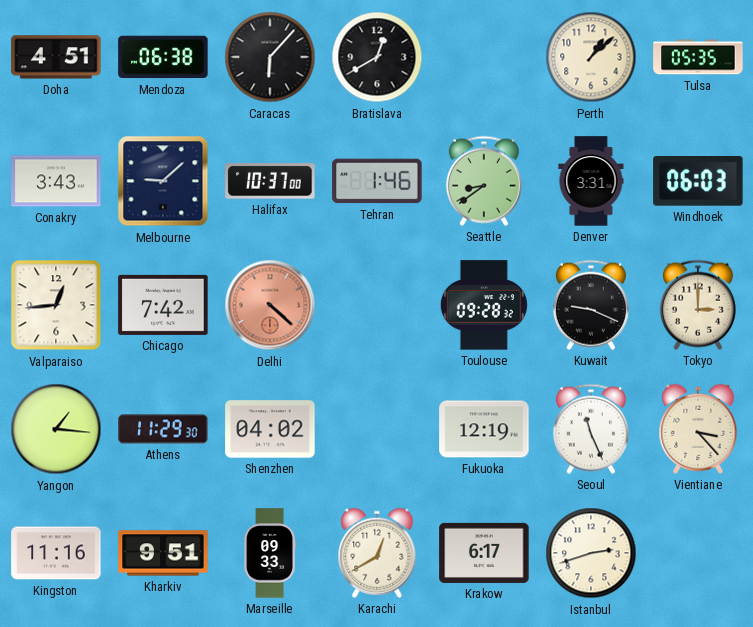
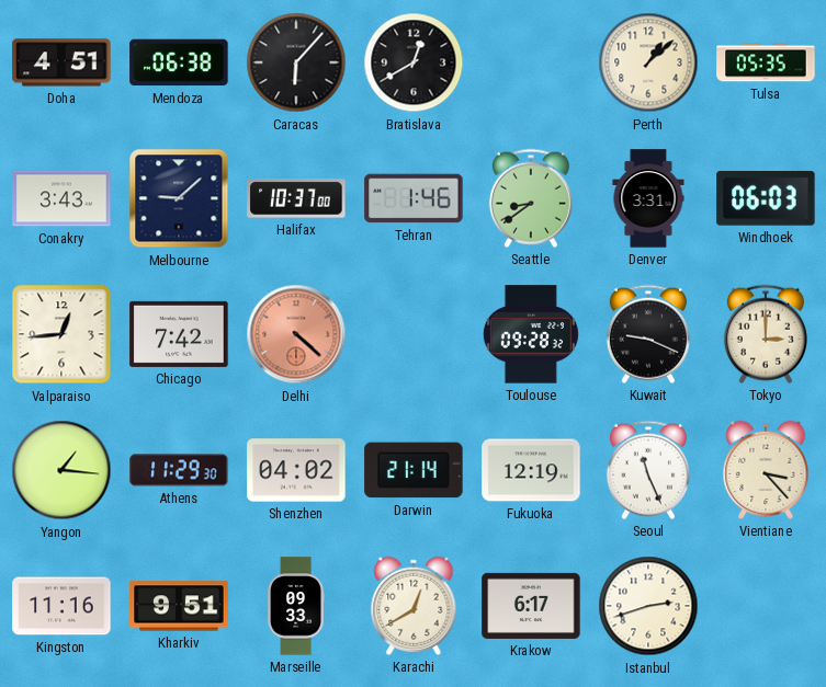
Darwin: none -> 21:14 (414, 470)
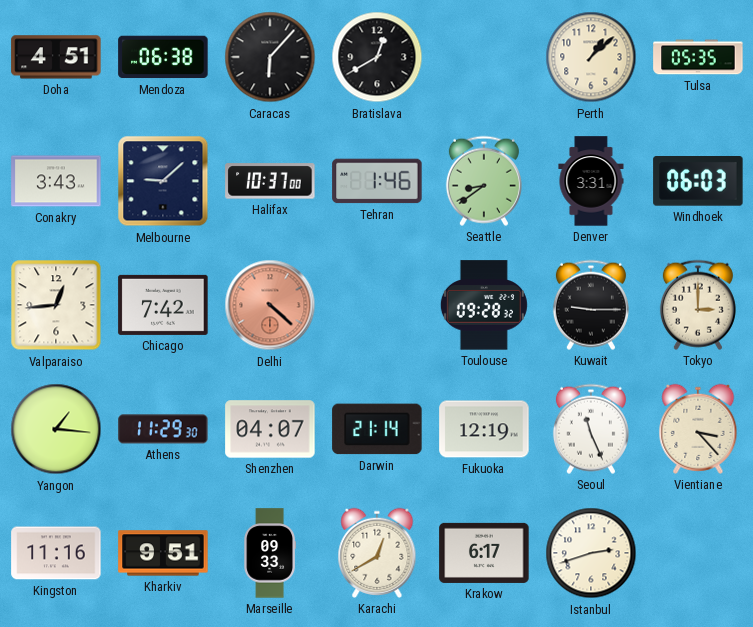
Kuwait: 9:19 -> 9:15 (591, 305)
Shenzhen: 04:02 -> 04:07 (270, 429)
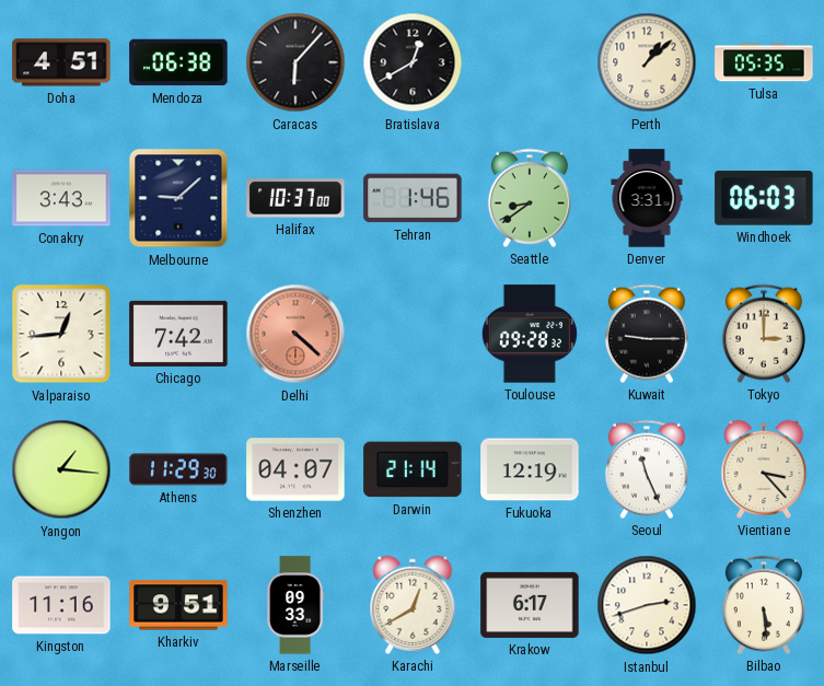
Bilbao: none -> 5:29 (764, 605)
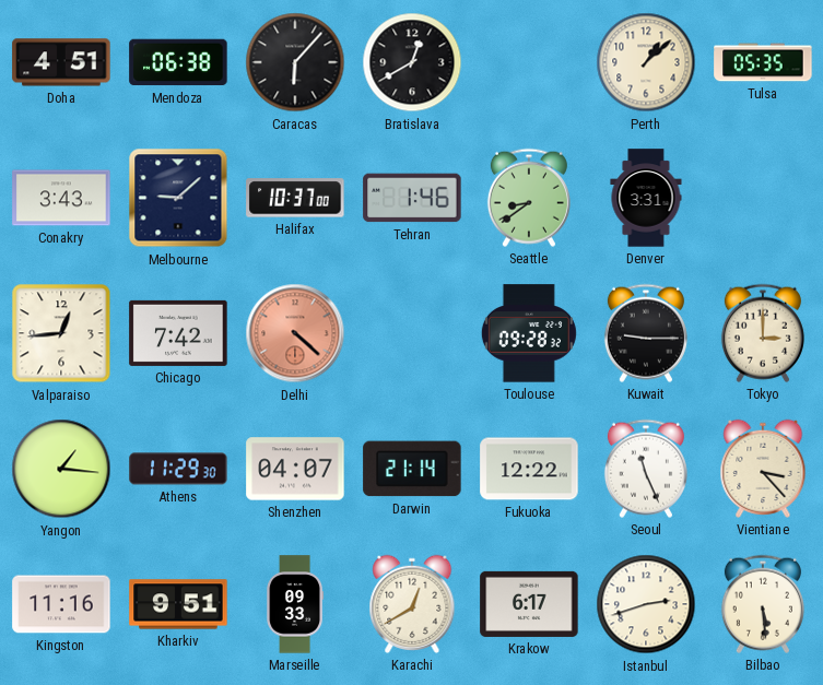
Windhoek: 06:03 -> none (764, 198)
Fukuoka: 12:19 -> 12:22 (529, 469)
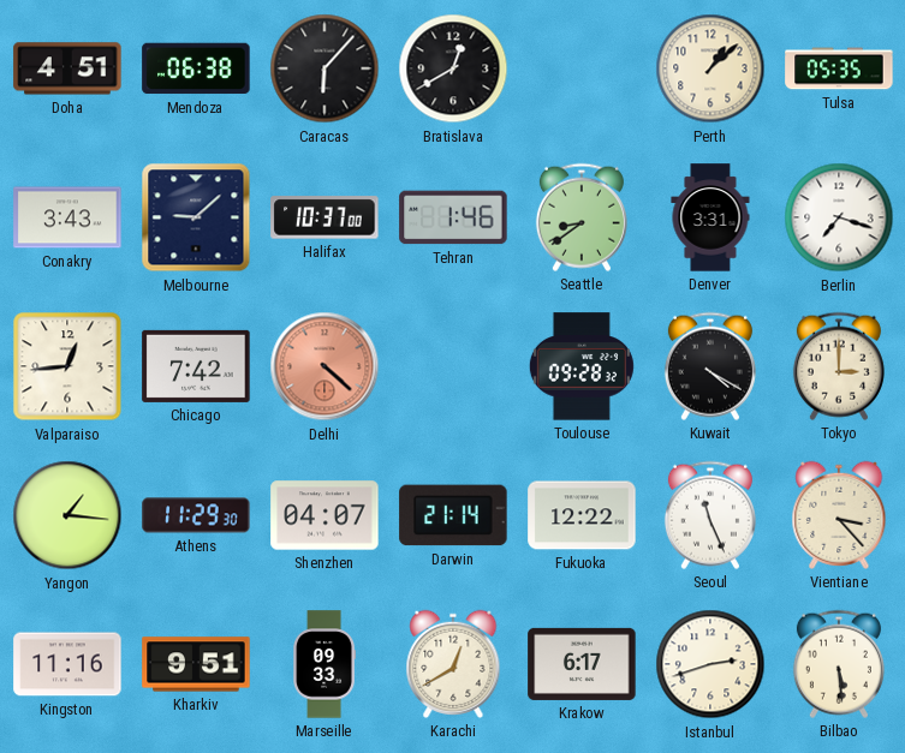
Berlin: none -> 7:18 (839, 217)
Kuwait: 9:15 -> 4:20 (710, 366)
